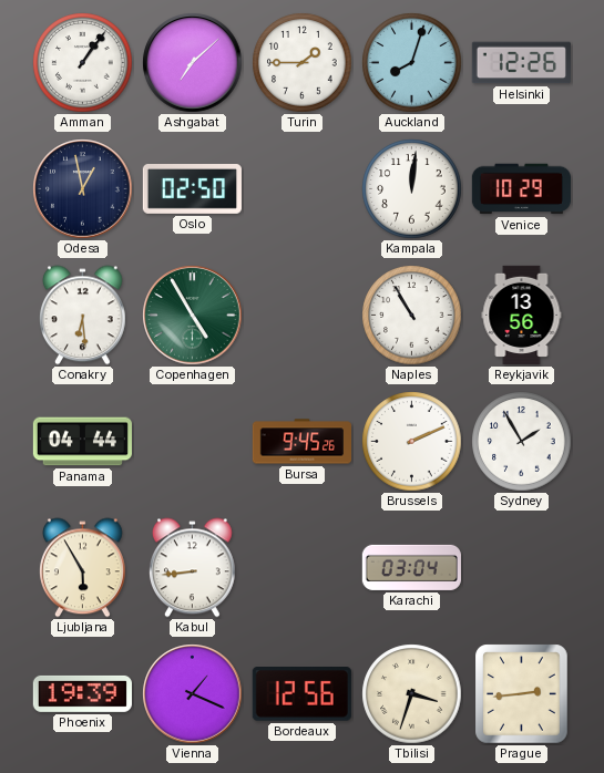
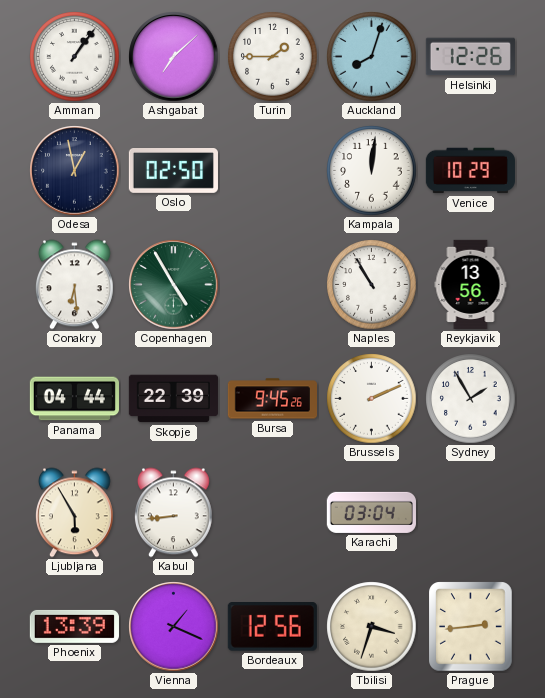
Skopje: none -> 22:39 (173, 399)
Phoenix: 19:39 -> 13:39 (74, 626)
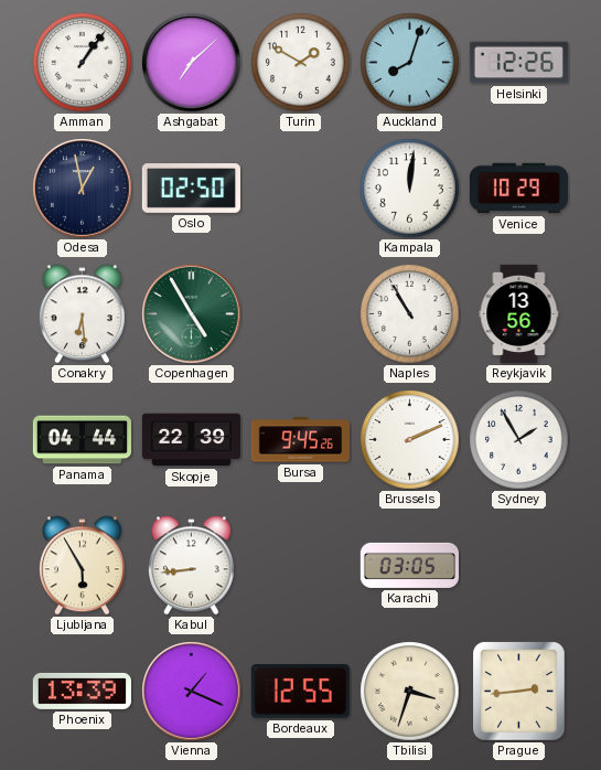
Turin: 1:45 -> 1:50 (301, 63)
Karachi: 03:04 -> 03:05 (409, 565)
Bordeaux: 12:56 -> 12:55 (300, 692)
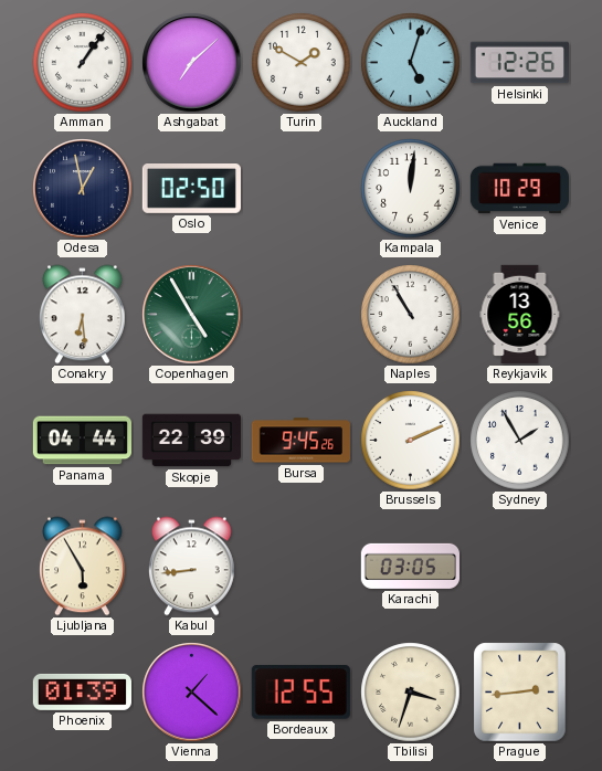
Auckland: 8:03 -> 5:03 (411, 63)
Phoenix: 13:39 -> 01:39 (82, 691)
Vienna: 1:19 -> 1:22 (192, 693)
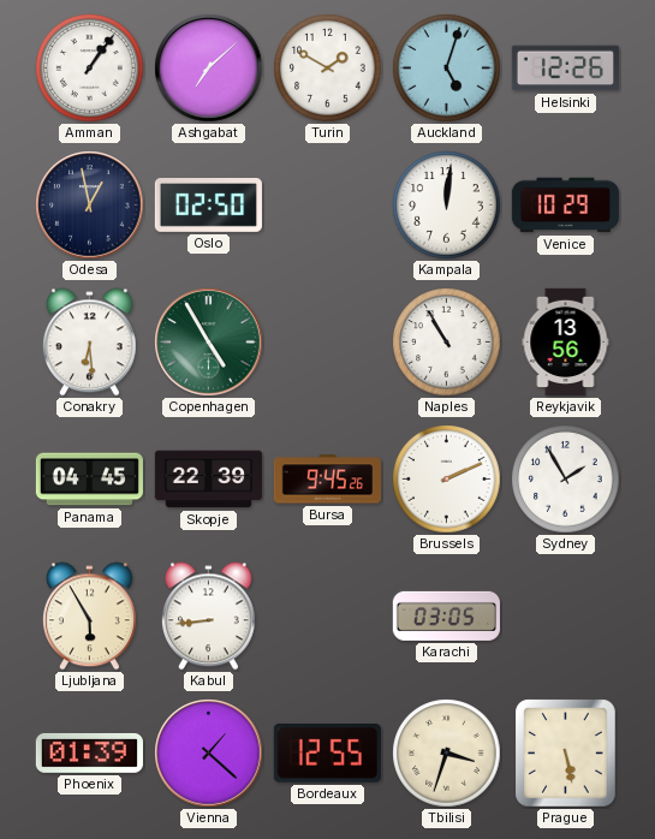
Panama: 04:44 -> 04:45 (89, 480)
Prague: 2:44 -> 5:28 (566, 754)
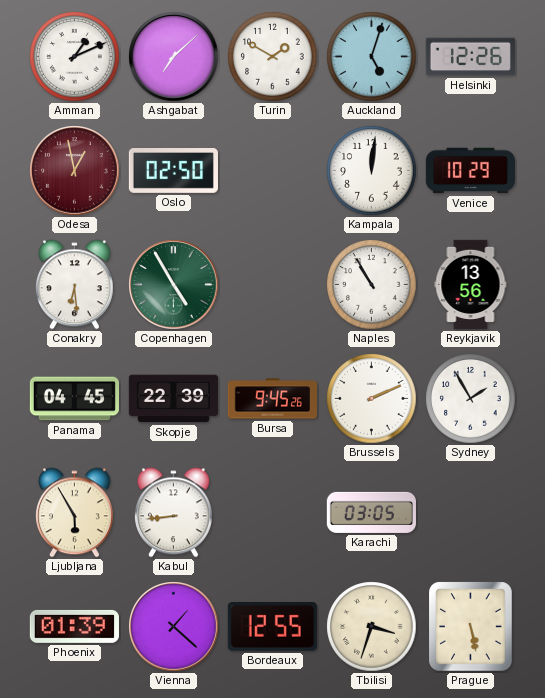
Amman: 1:06 -> 1:11 (75, 57)
Odesa dial: navy -> burgundy (75, 171)
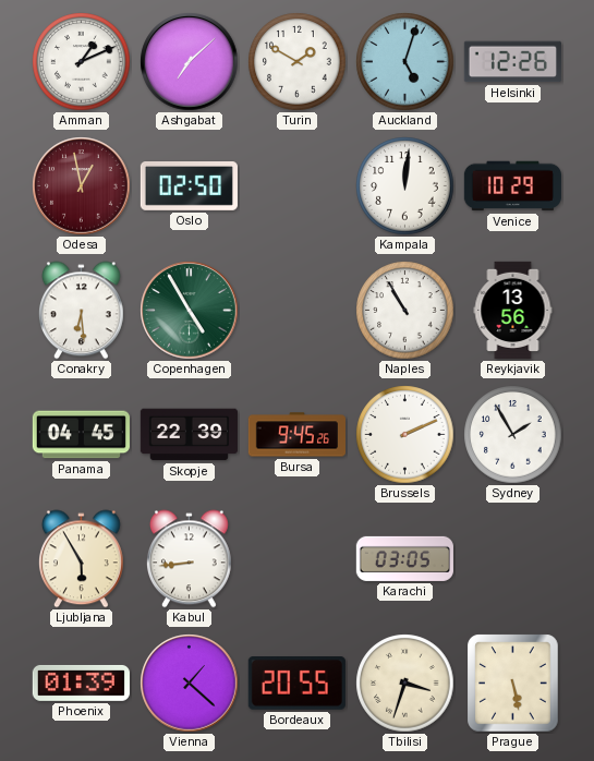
Bordeaux: 12:55 -> 20:55 (296, 684)
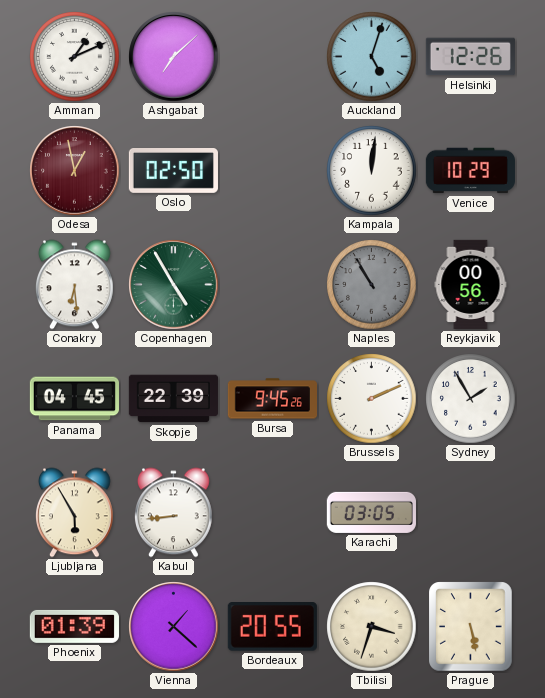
Turin: 1:50 -> none (298, 62)
Naples dial: white -> grey (372, 285)
Reykjavik: 13:56 -> 00:56 (471, 284)
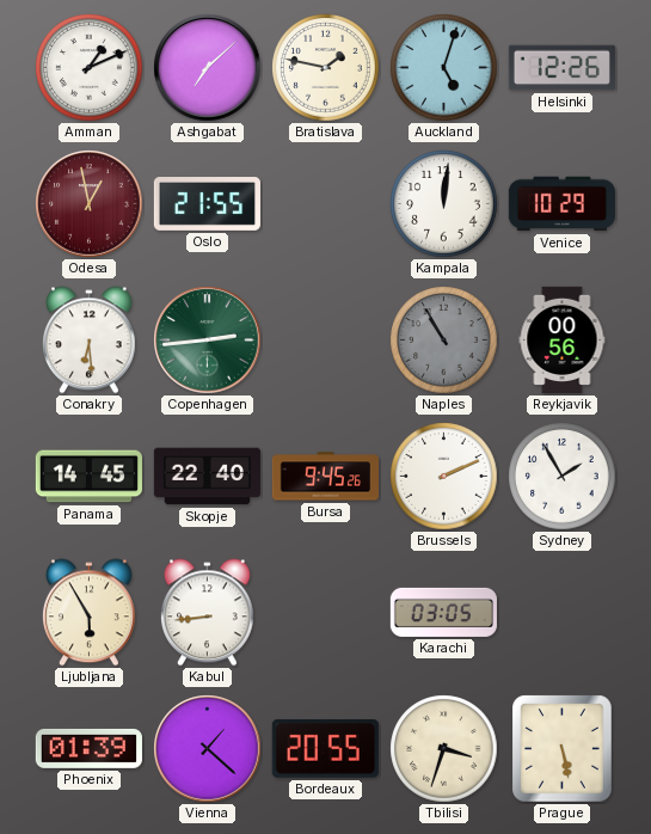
Bratislava: none -> 1:47 (326, 68)
Oslo: 02:50 -> 21:55 (207, 204)
Copenhagen: 4:55 -> 2:44 (208, 341)
Panama: 04:45 -> 14:45 (88, 477)
Skopje: 22:39 -> 22:40 (207, 477)
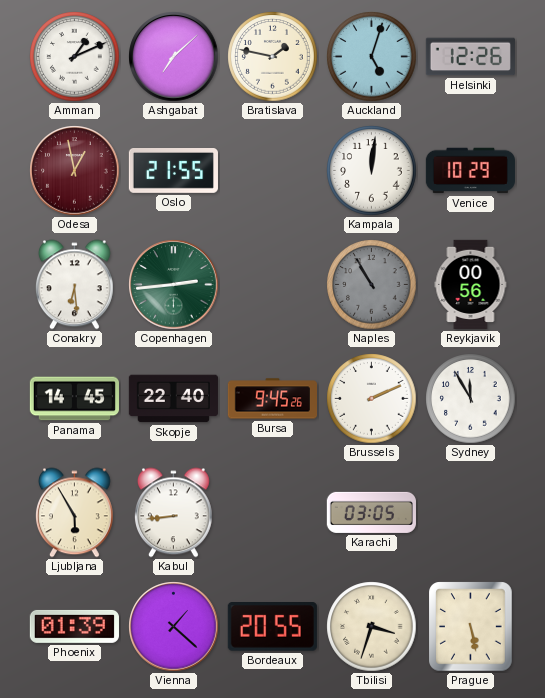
Sydney: 1:55 -> 11:55 (471, 399)
